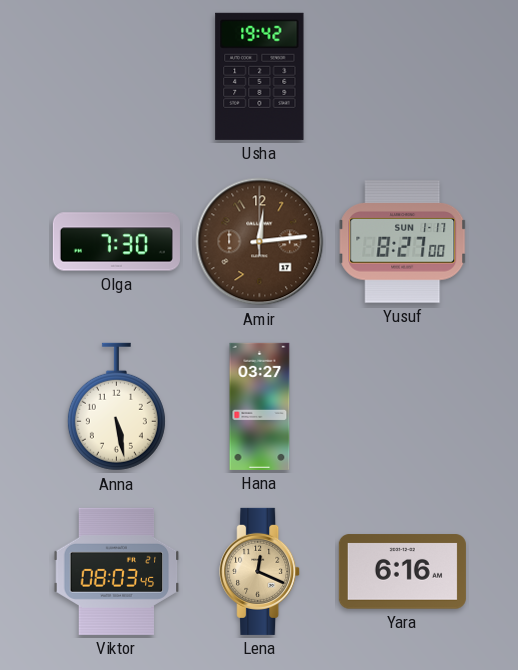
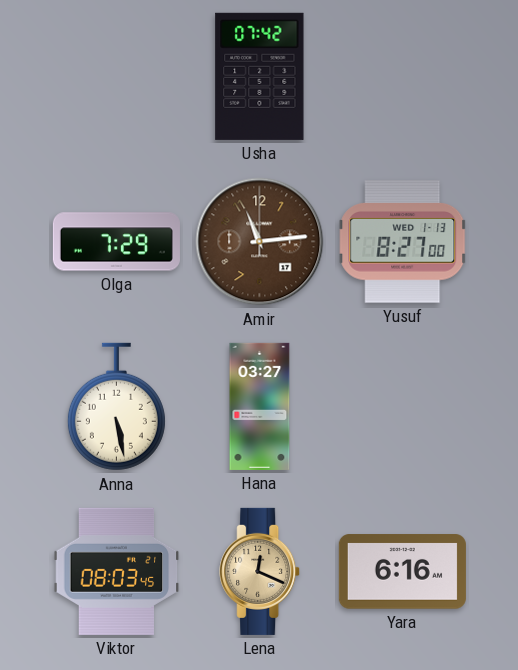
Usha: 19:42 -> 07:42 (260, 76)
Olga: 7:30 -> 7:29 (116, 242)
Amir: 12:14 -> 11:14 (260, 242)
Yusuf date: SUN 1-17 -> WED 1-13 (403, 242)
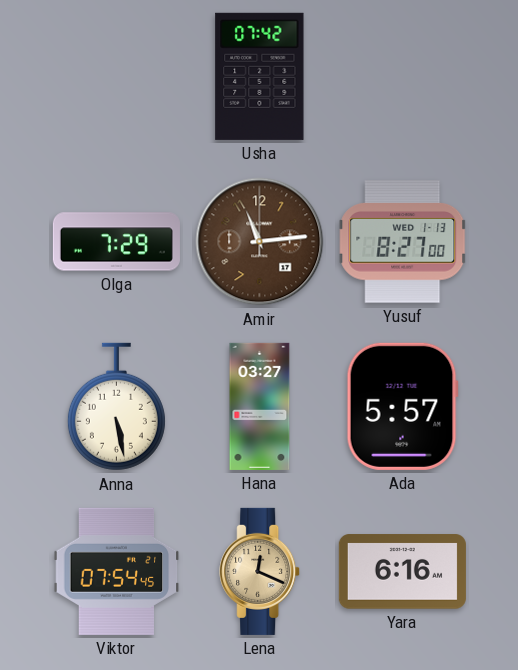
Ada: none -> 5:57 (402, 406)
Viktor: 08:03 -> 07:54 (117, 571)
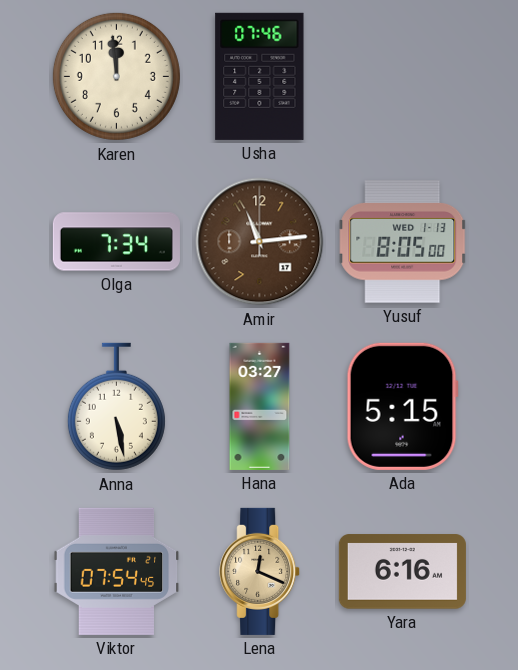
Karen: none -> 11:59 (116, 76)
Usha: 07:42 -> 07:46 (260, 76)
Olga: 7:29 -> 7:34 (116, 242)
Yusuf: 8:27 -> 8:05 (403, 242)
Ada: 5:57 -> 5:15 (402, 406)
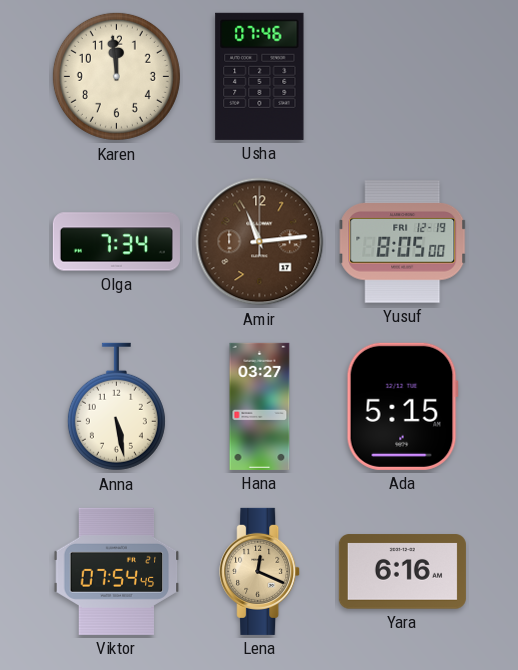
Yusuf date: WED 1-13 -> FRI 12-19 (403, 242)
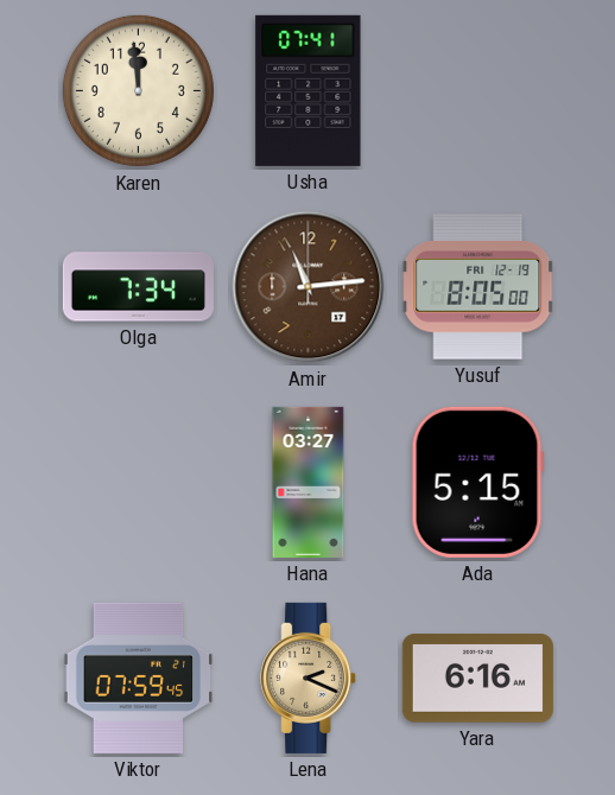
Usha: 07:46 -> 07:41 (309, 90)
Anna: 5:28 -> none (116, 407)
Viktor: 07:54 -> 07:59 (139, 678)
Lena: 12:19 -> 2:19 (309, 678)
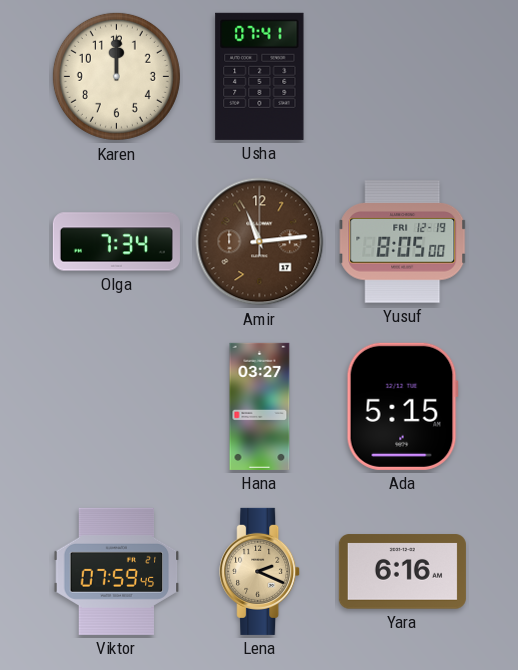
Karen: 11:59 -> 12:00 (116, 76)
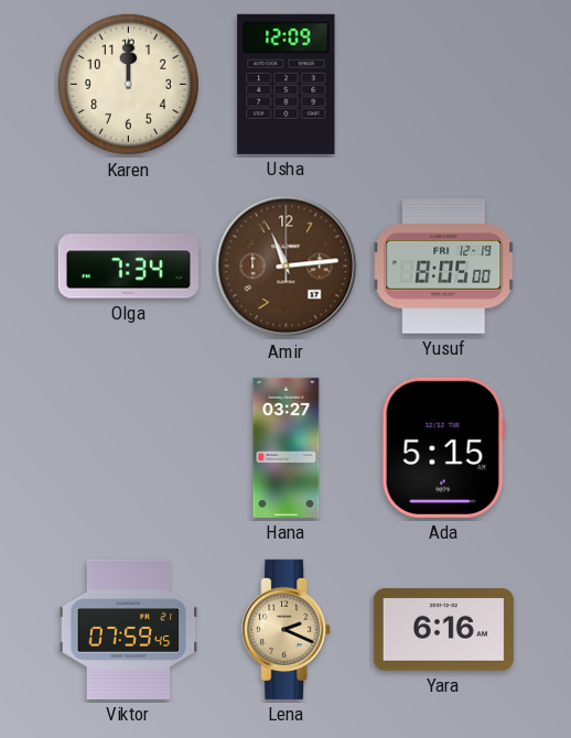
Usha: 07:41 -> 12:09 (287, 84)
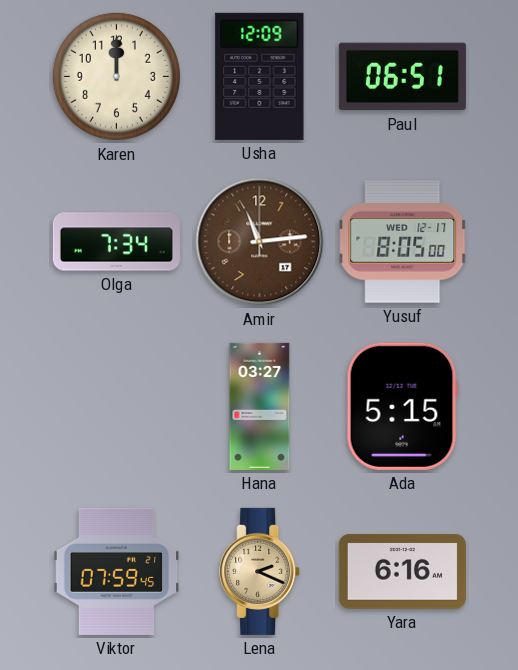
Paul: none -> 06:51 (402, 77)
Yusuf date: FRI 12-19 -> WED 12-17 (403, 242)
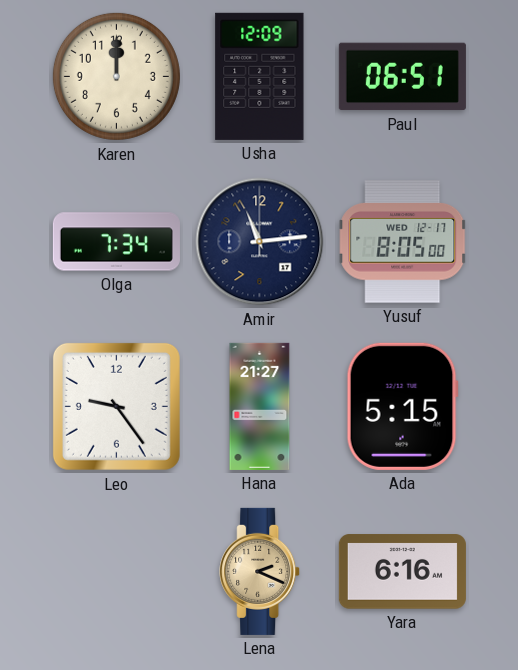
Amir dial: brown -> navy (260, 242)
Leo: none -> 9:24 (116, 406)
Hana: 03:27 -> 21:27 (260, 406)
Viktor: 07:59 -> none (117, 571)
